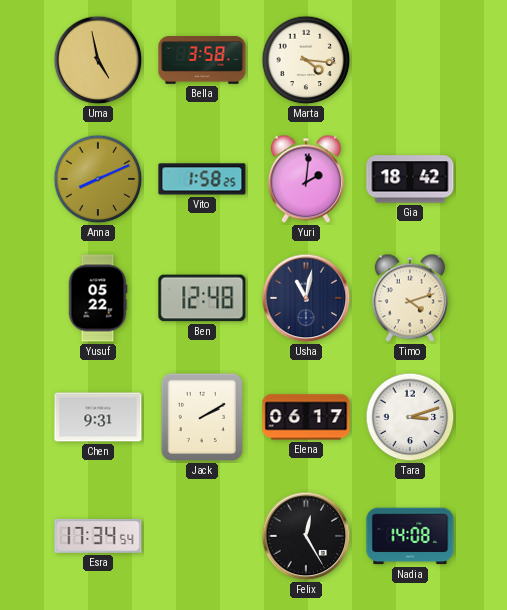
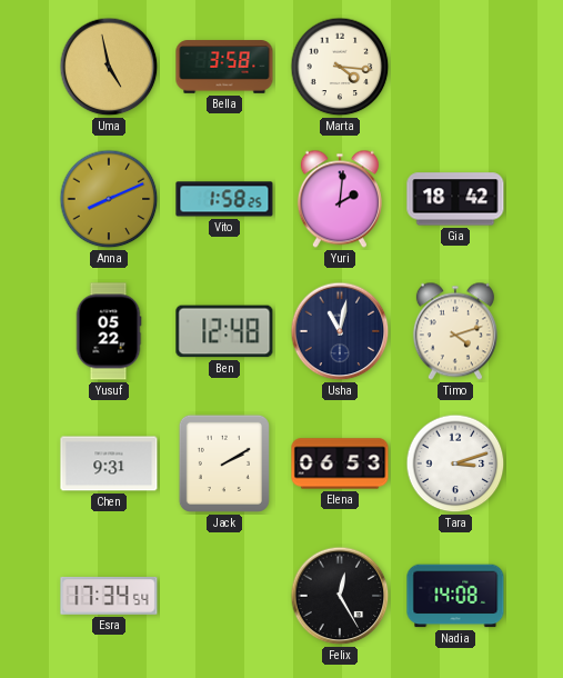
Elena: 06:17 -> 06:53 (340, 463)
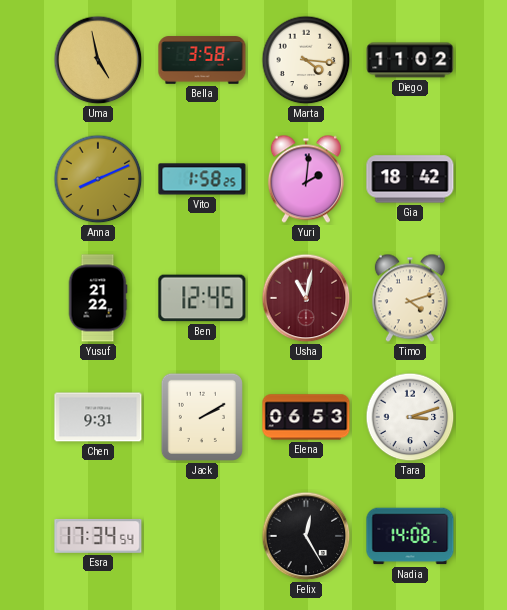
Diego: none -> 11:02 (410, 60)
Yusuf: 05:22 -> 21:22 (98, 298)
Ben: 12:48 -> 12:45 (202, 298)
Usha dial: navy -> burgundy (306, 298)
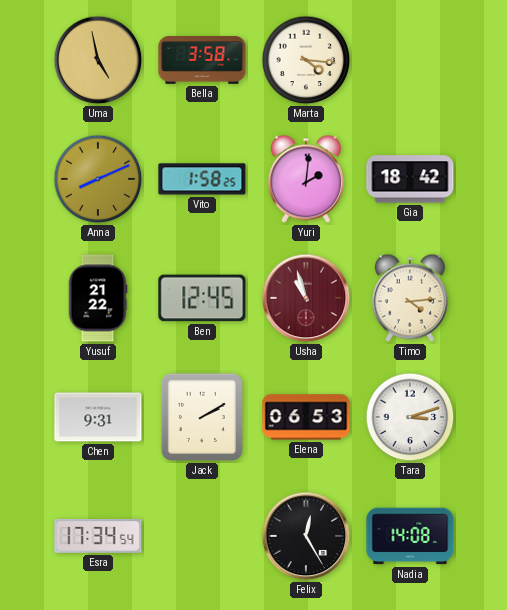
Diego: 11:02 -> none (410, 60)
Usha: 11:02 -> 10:57 (306, 298)
Timo: 4:12 -> 4:14 (410, 298)
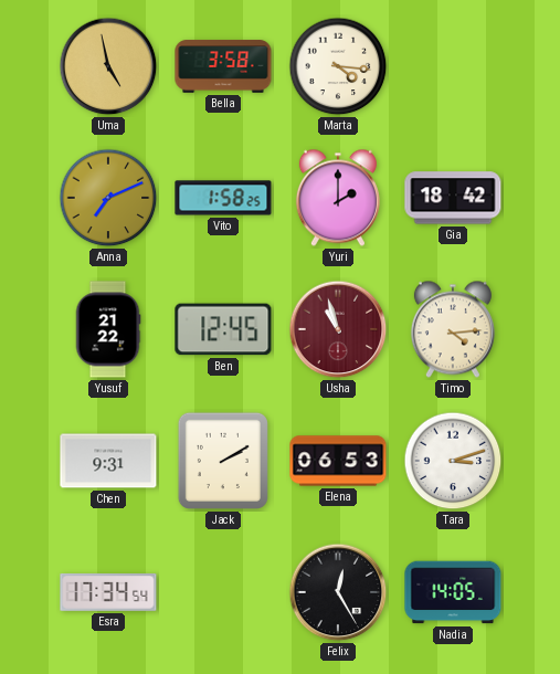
Anna: 8:11 -> 7:11 (108, 198)
Yuri: 2:01 -> 2:00 (338, 198)
Nadia: 14:08 -> 14:05 (453, 592)
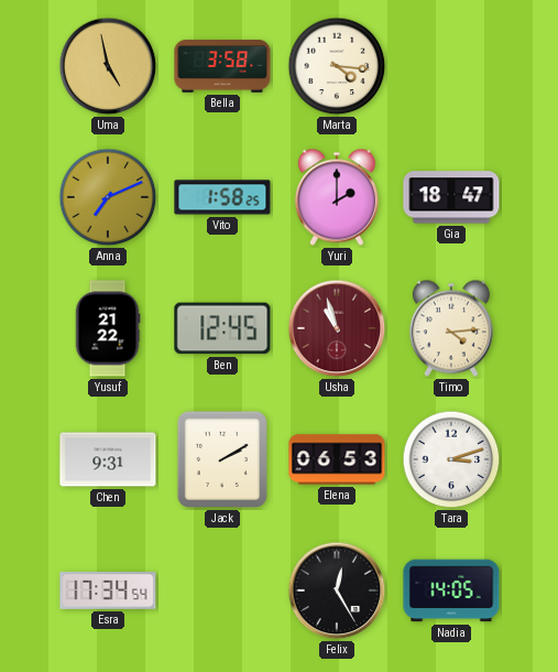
Gia: 18:42 -> 18:47 (451, 197)
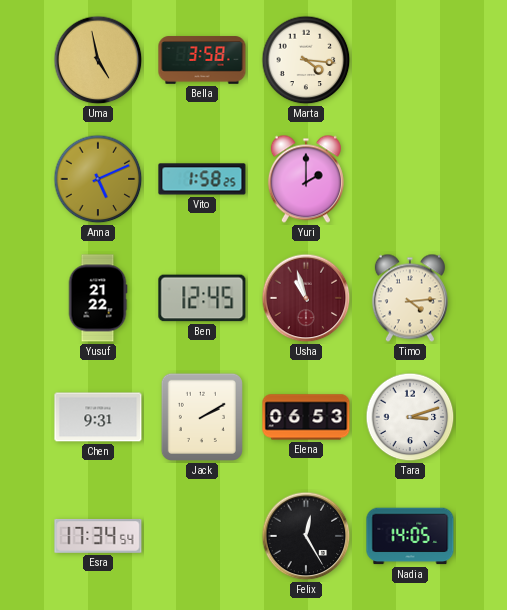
Anna: 7:11 -> 5:11 (98, 179)
Gia: 18:47 -> none (451, 197)
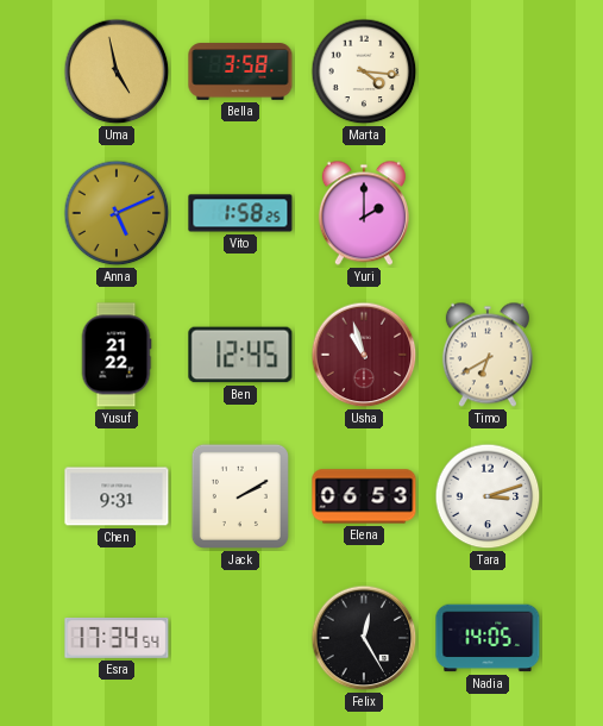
Timo: 4:14 -> 6:40 (488, 355)
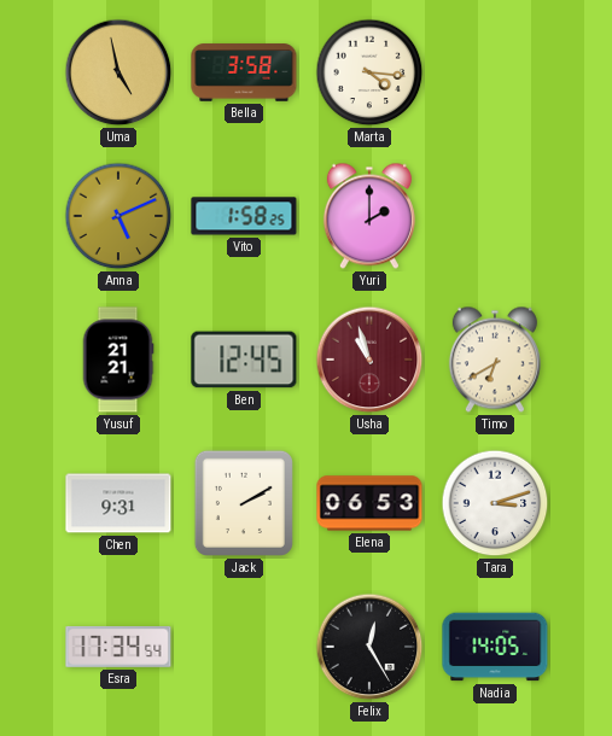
Yusuf: 21:22 -> 21:21 (118, 360)
